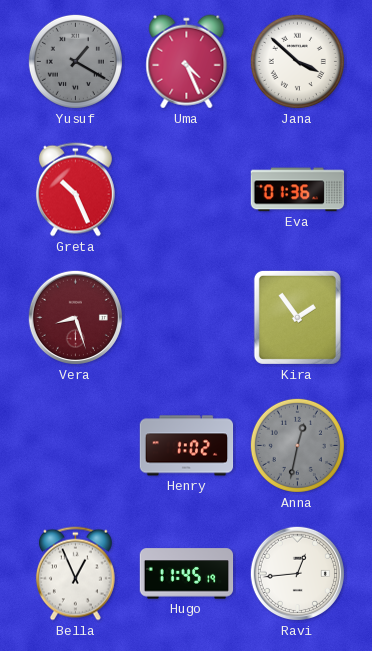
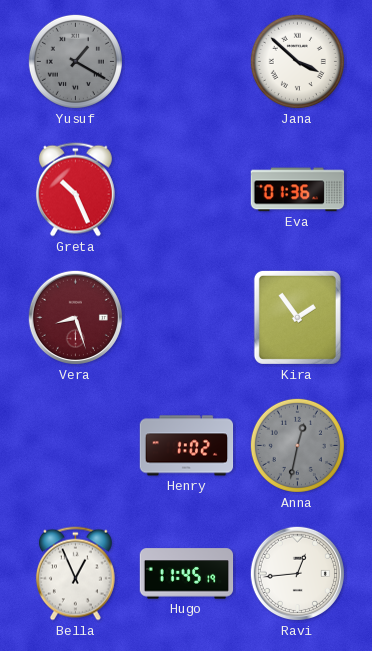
Uma: 4:26 -> none (187, 62)
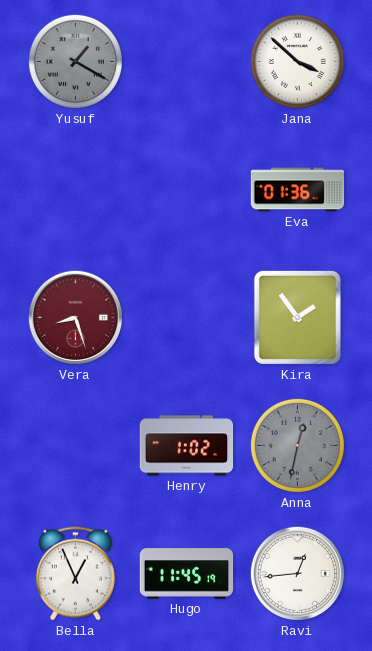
Greta: 10:26 -> none (75, 190)
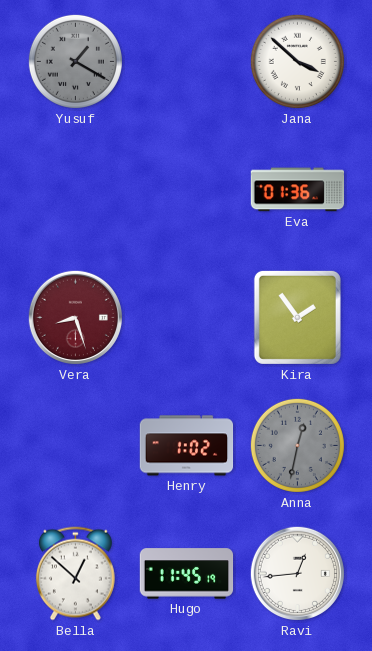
Bella: 12:56 -> 12:52 (75, 574)
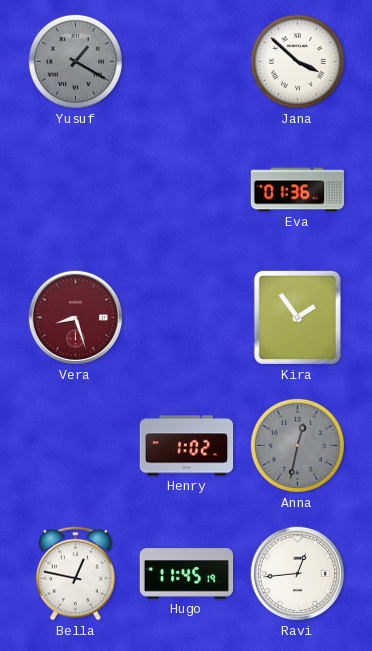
Bella: 12:52 -> 12:47 (75, 574)
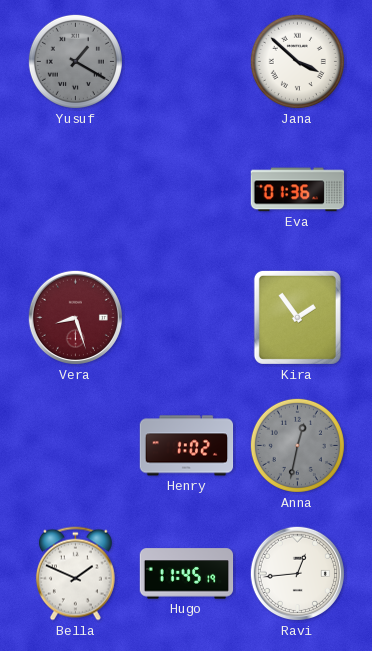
Bella: 12:47 -> 1:49 (75, 574)
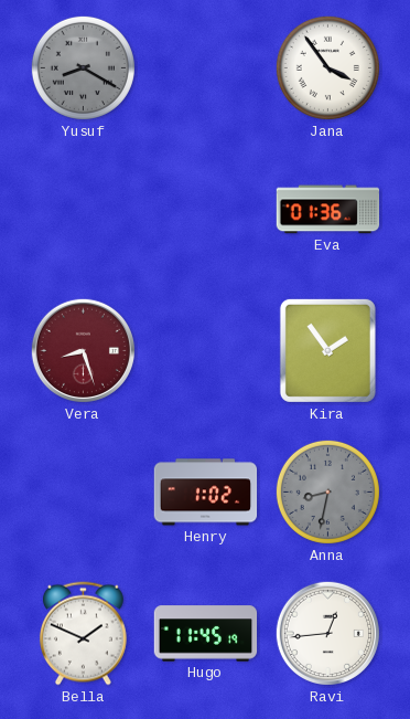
Yusuf: 1:20 -> 8:20 (83, 67)
Jana: 3:52 -> 3:54 (327, 67)
Anna: 12:32 -> 8:32 (327, 491)
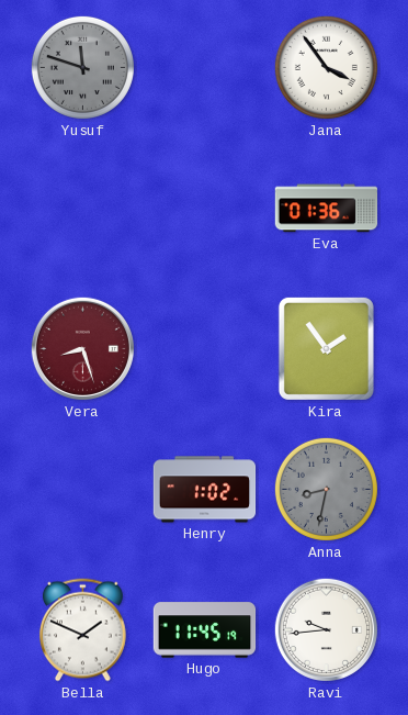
Yusuf: 8:20 -> 11:48 (82, 67)
Ravi: 12:44 -> 9:44 (326, 629)
